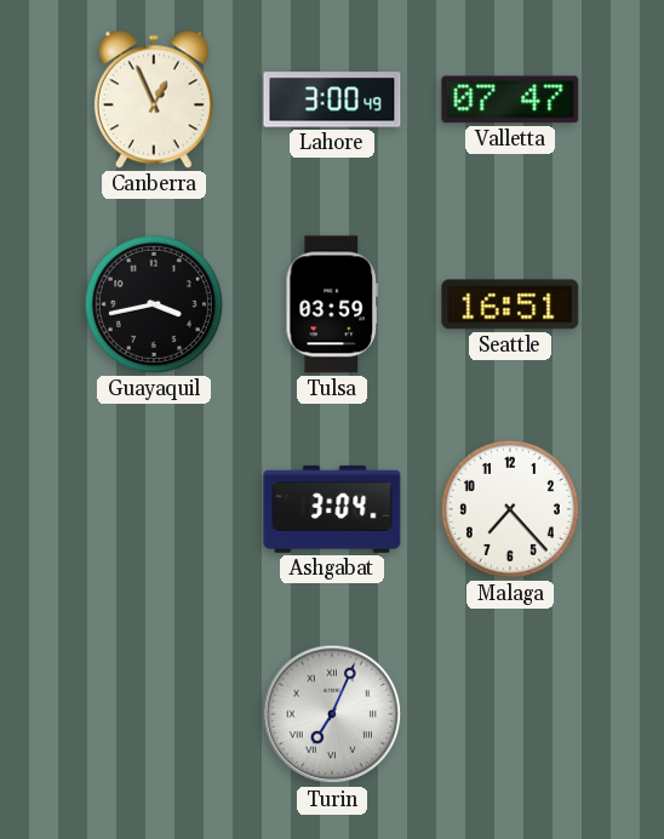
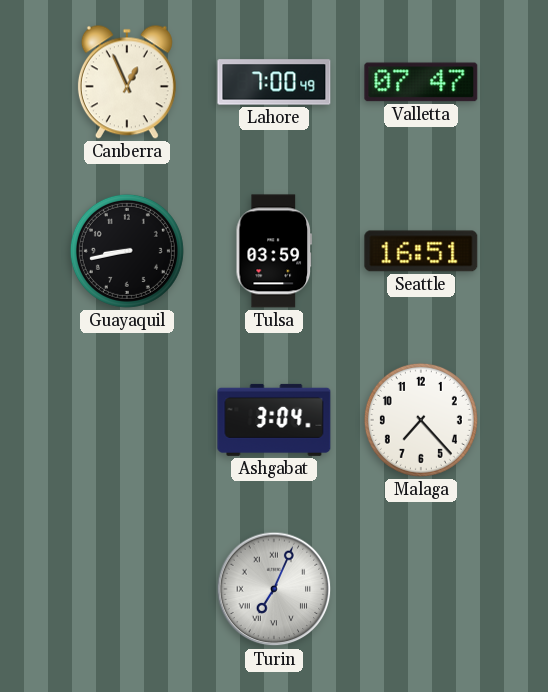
Lahore: 3:00 -> 7:00 (274, 82)
Guayaquil: 3:43 -> 8:43 (127, 251)
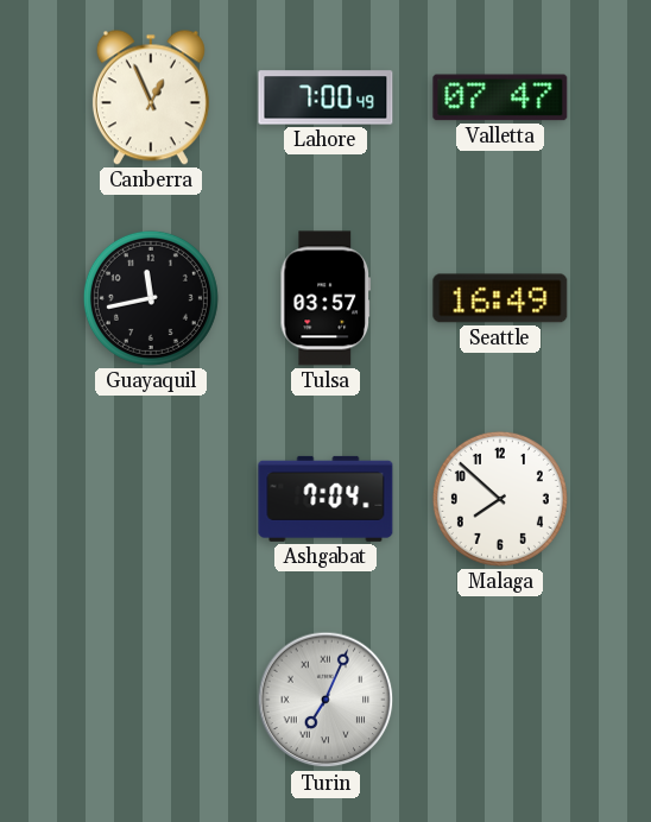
Guayaquil: 8:43 -> 11:43 (151, 298)
Tulsa: 03:59 -> 03:57 (324, 298)
Seattle: 16:51 -> 16:49 (500, 298)
Ashgabat: 3:04 -> 7:04 (325, 499)
Malaga: 7:23 -> 7:52 (500, 499)
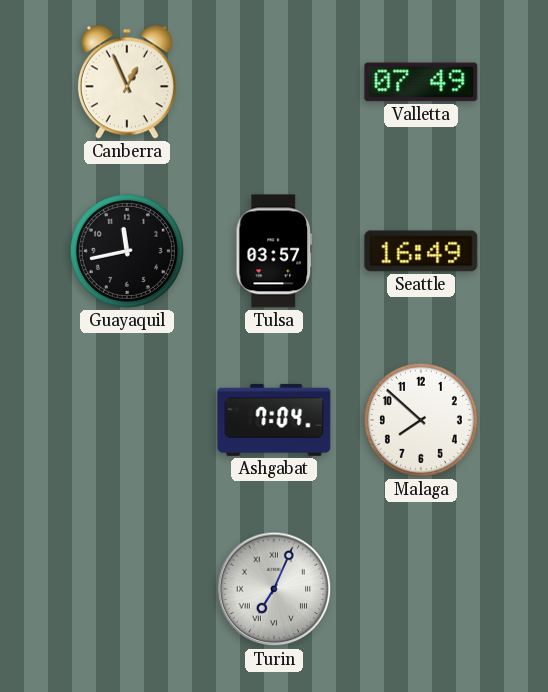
Lahore: 7:00 -> none (325, 97)
Valletta: 07:47 -> 07:49 (421, 82)
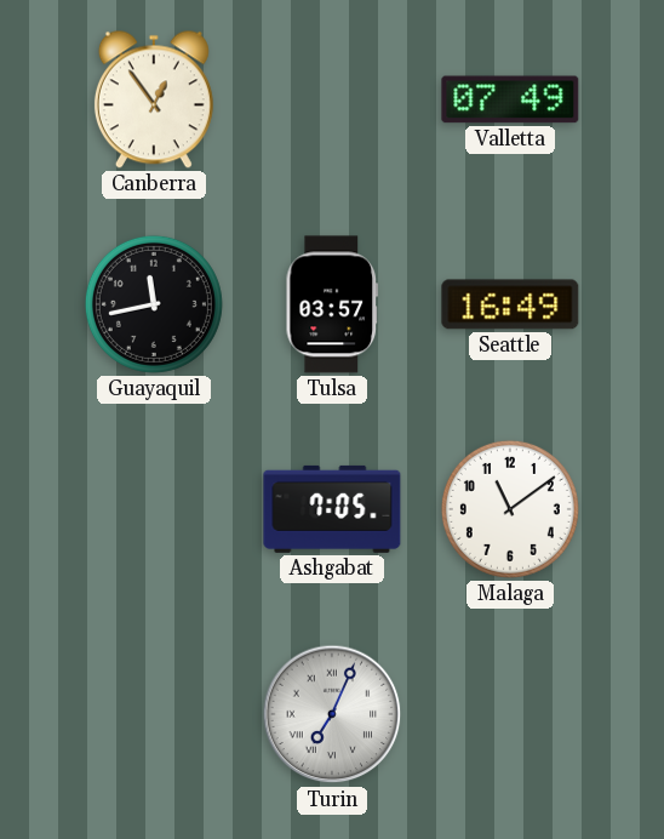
Canberra: 12:56 -> 12:54 (154, 99)
Ashgabat: 7:04 -> 7:05 (332, 509)
Malaga: 7:52 -> 11:09 (510, 509)
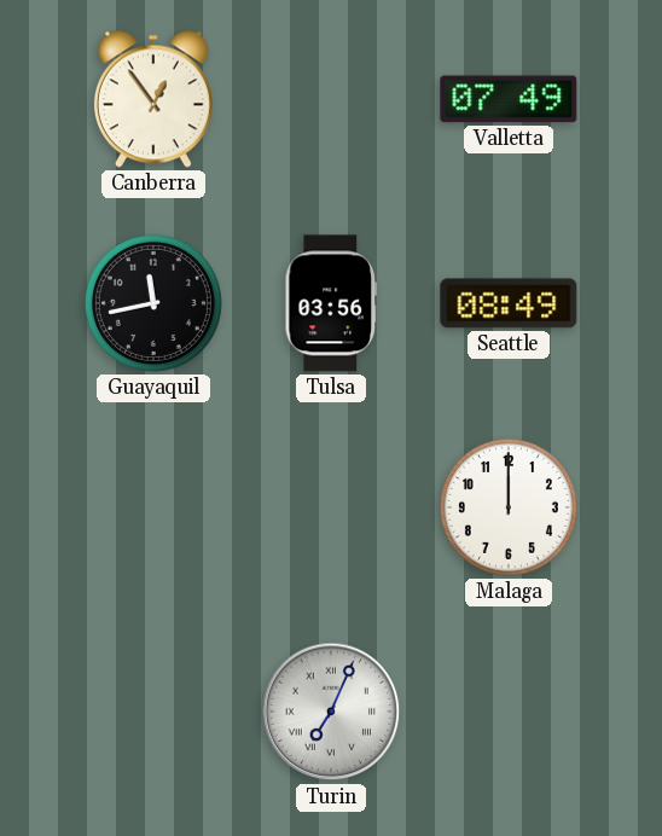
Tulsa: 03:57 -> 03:56 (330, 303)
Seattle: 16:49 -> 08:49 (509, 303)
Ashgabat: 7:05 -> none (332, 509)
Malaga: 11:09 -> 12:00 (509, 507)
